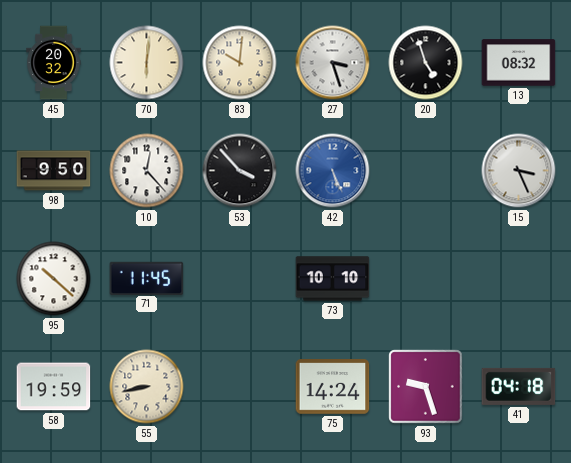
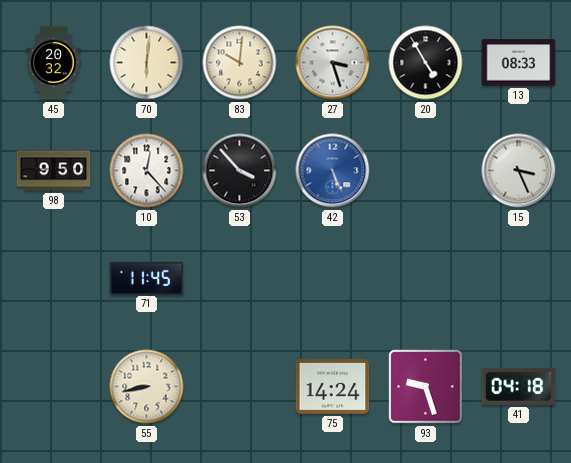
20: 4:57 -> 4:55 (426, 63)
13: 08:32 -> 08:33 (519, 63)
95: 10:22 -> none (54, 279)
73: 10:10 -> none (333, 279)
58: 19:59 -> none (54, 387)
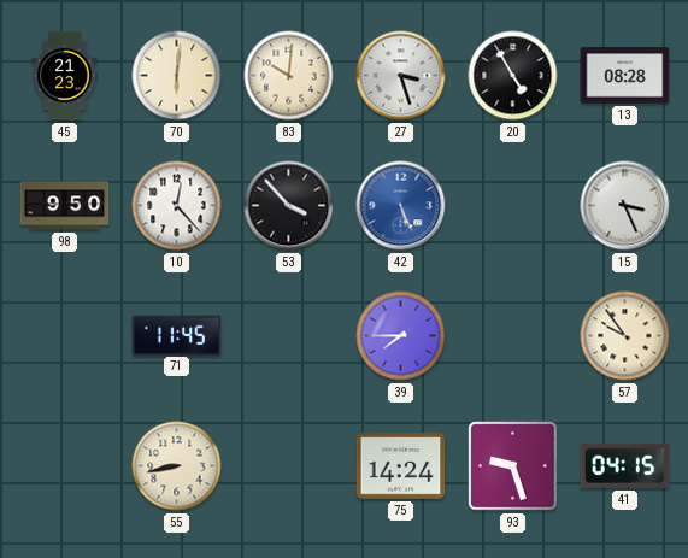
45: 20:32 -> 21:23 (65, 76)
13: 08:33 -> 08:28 (625, 76)
39: none -> 7:45 (401, 336)
57: none -> 9:54 (625, 336)
41: 04:18 -> 04:15 (625, 465)
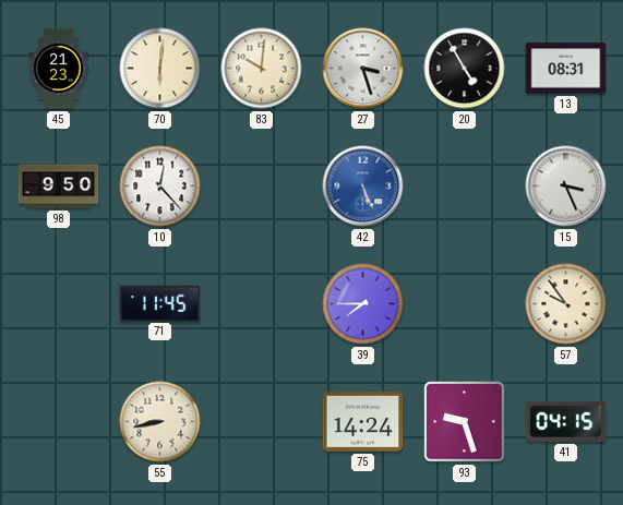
13: 08:28 -> 08:31 (566, 69)
53: 3:53 -> none (289, 206)
